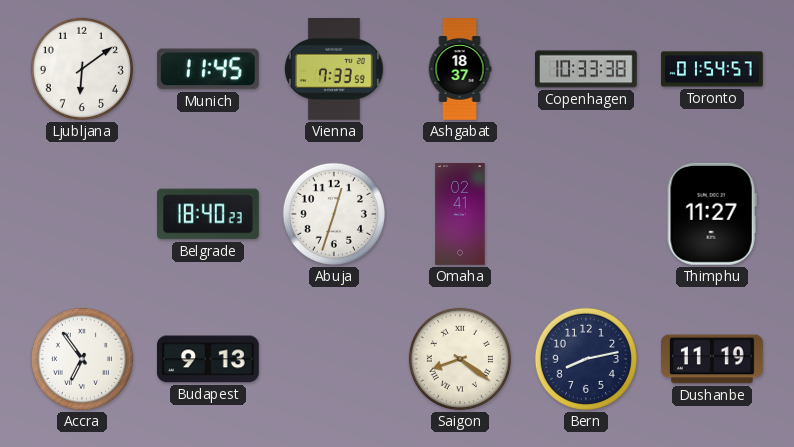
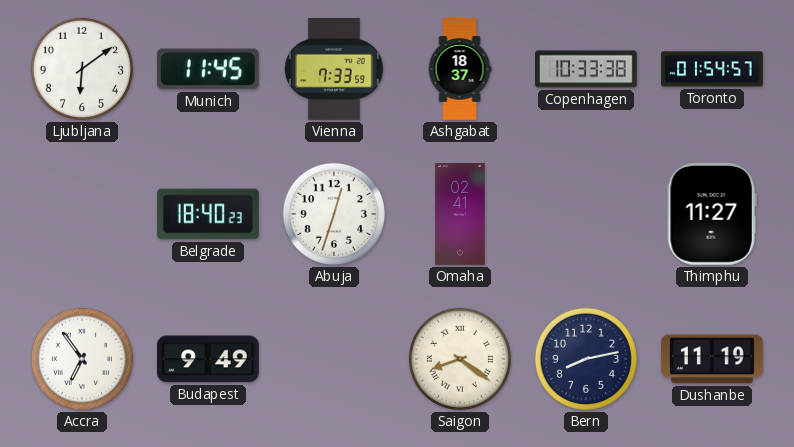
Budapest: 9:13 -> 9:49 (208, 359)
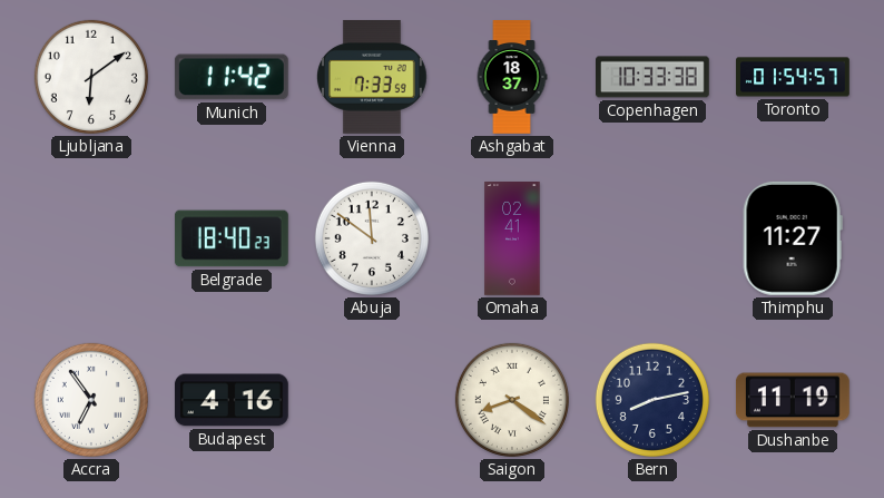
Munich: 11:45 -> 11:42 (232, 77)
Abuja: 12:33 -> 11:51 (372, 238)
Budapest: 9:49 -> 4:16 (232, 400)
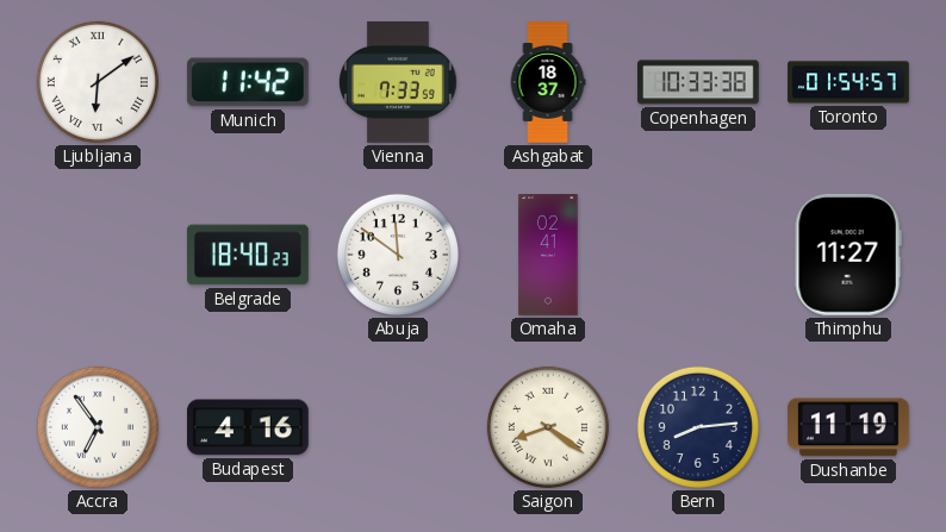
Ljubljana numerals: Arabic -> Roman (98, 82)
Bern: 8:13 -> 8:14 (698, 427)
